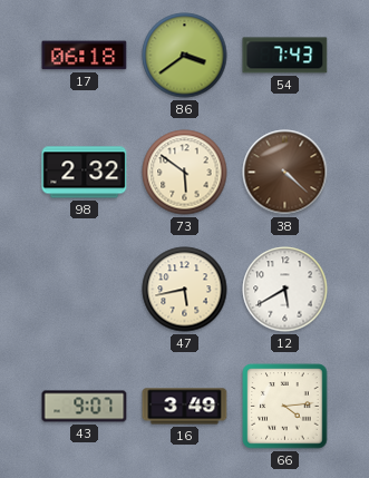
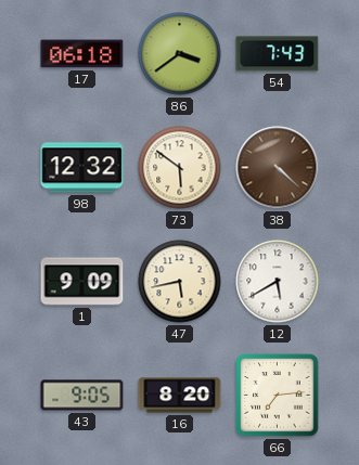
98: 2:32 -> 12:32 (82, 168)
1: none -> 9:09 (82, 282)
43: 9:07 -> 9:05 (82, 396)
16: 3:49 -> 8:20 (180, 396)
66: 4:14 -> 7:14 (278, 396)
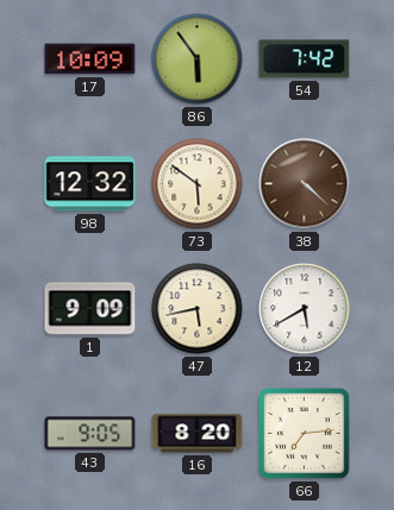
17: 06:18 -> 10:09 (90, 59)
86: 3:39 -> 5:54 (198, 59)
54: 7:43 -> 7:42 (305, 59)
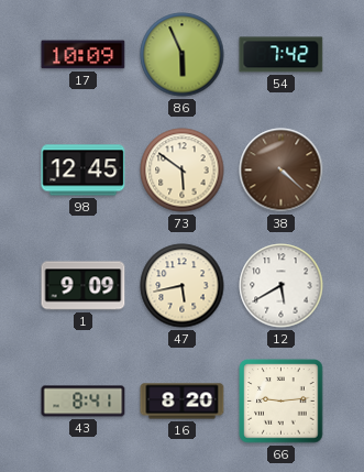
86: 5:54 -> 5:56 (183, 55)
98: 12:32 -> 12:45 (84, 171)
43: 9:05 -> 8:41 (84, 402)
66: 7:14 -> 9:14 (282, 402)
